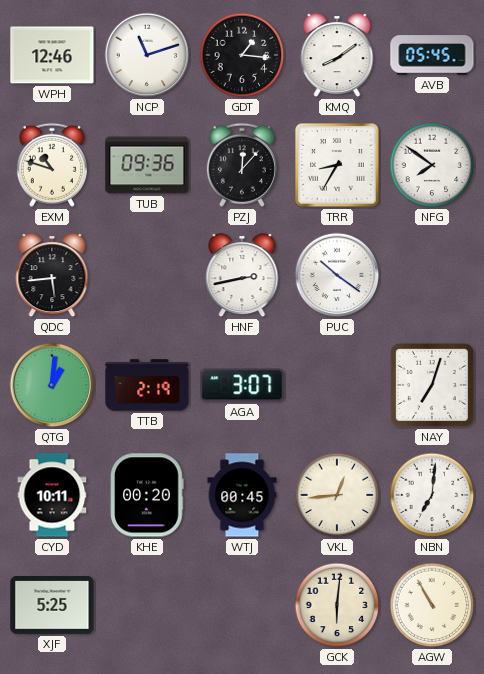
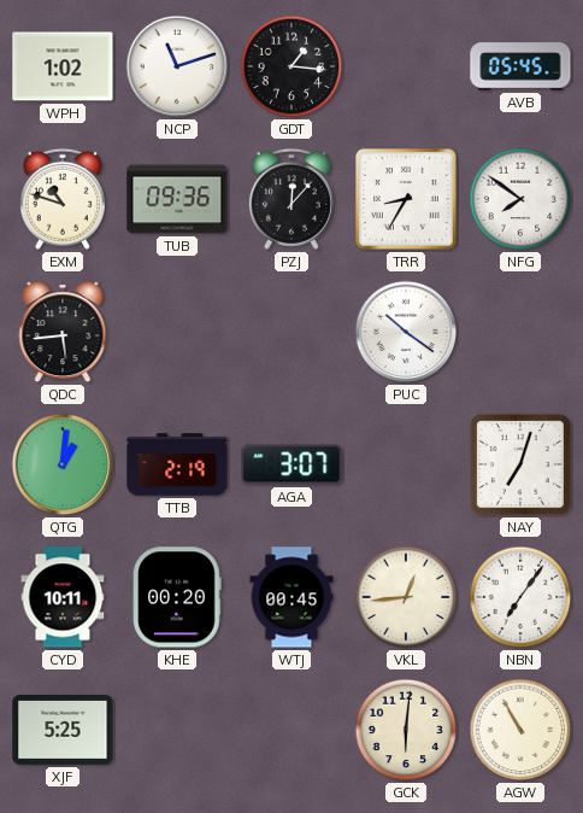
WPH: 12:46 -> 1:02 (63, 66)
KMQ: 8:09 -> none (337, 56)
HNF: 2:43 -> none (242, 276)
NBN: 7:01 -> 7:06 (520, 597)
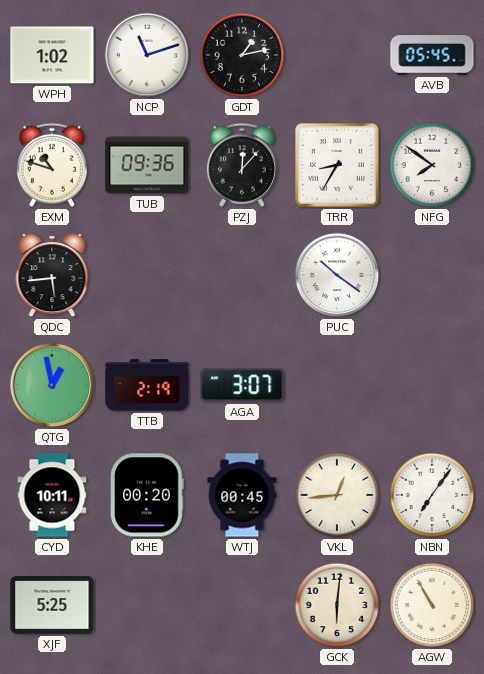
GDT: 1:16 -> 1:13 (242, 55)
QTG: 1:01 -> 12:58 (52, 385)
NAY: 7:03 -> none (520, 464)
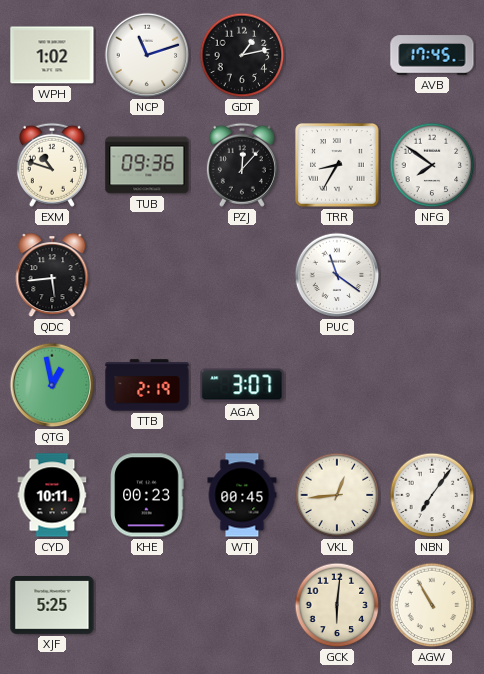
AVB: 05:45 -> 17:45 (432, 55)
PUC: 10:21 -> 11:21 (337, 275)
KHE: 00:20 -> 00:23 (147, 495)
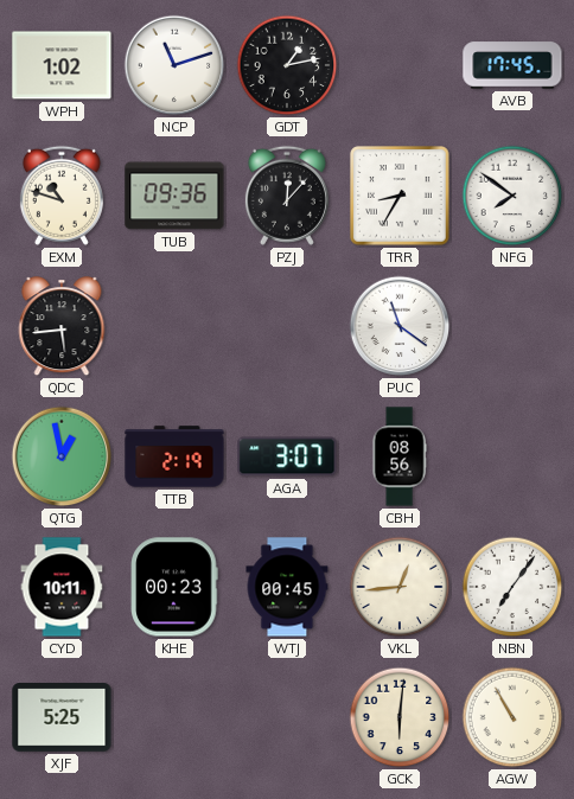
CBH: none -> 08:56 (400, 456)
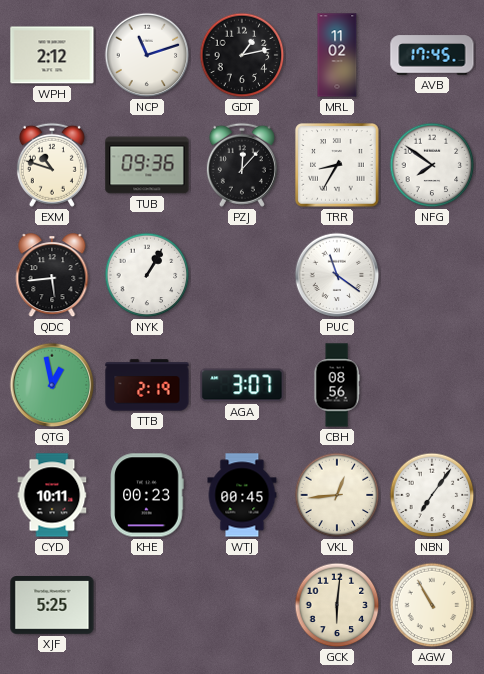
WPH: 1:02 -> 2:12 (52, 55)
MRL: none -> 11:02 (337, 55)
NYK: none -> 1:05 (147, 275)
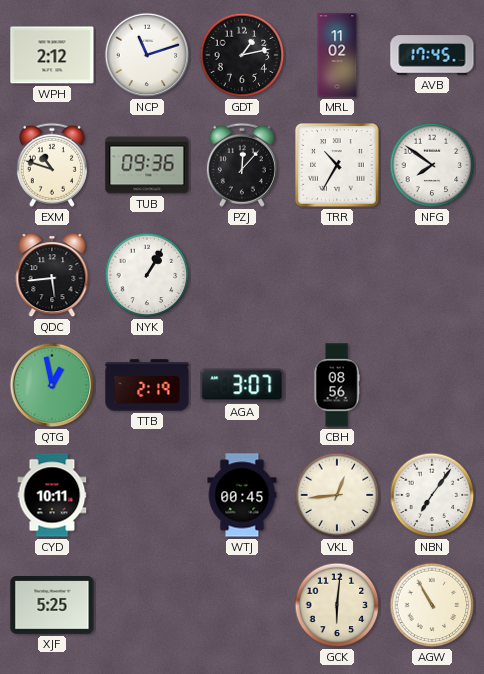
TRR: 8:35 -> 10:35 (337, 165)
PUC: 11:21 -> none (337, 275)
KHE: 00:23 -> none (147, 495)
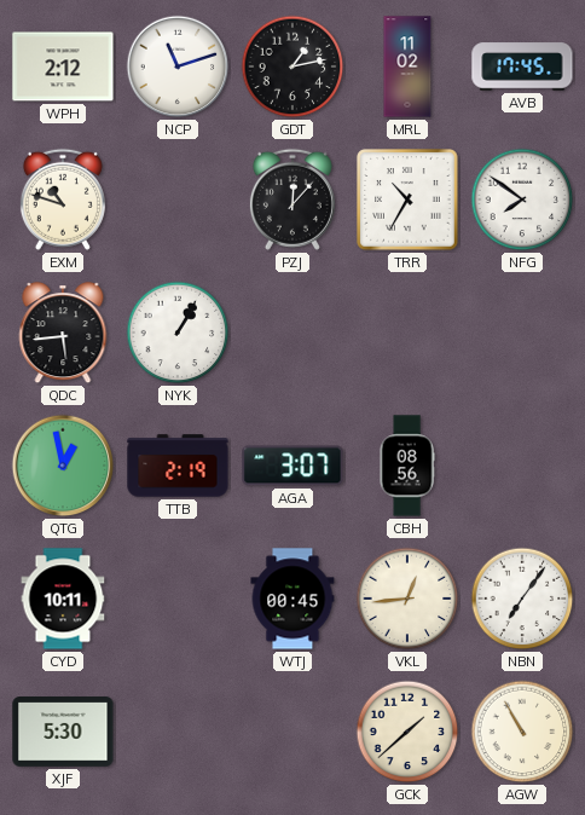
TUB: 09:36 -> none (147, 165)
XJF: 5:25 -> 5:30 (63, 733)
GCK: 6:01 -> 1:38 (407, 732)
